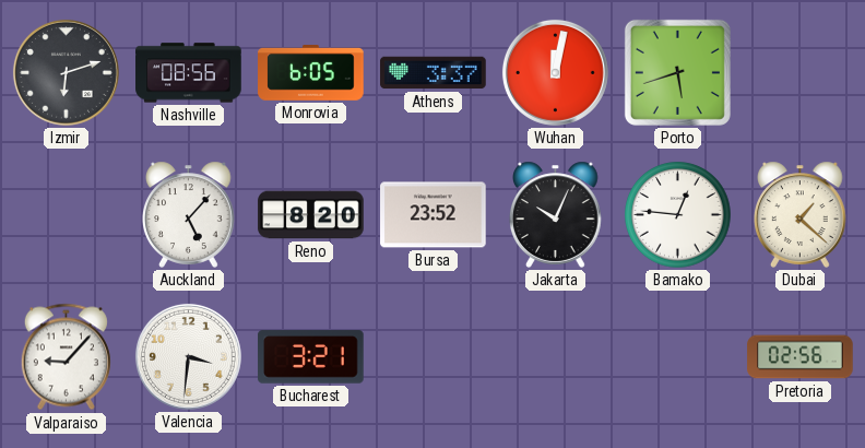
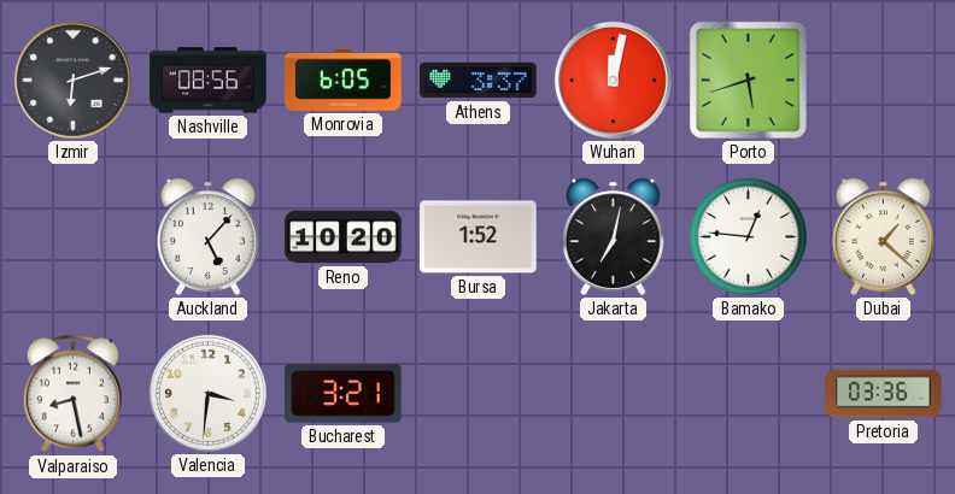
Reno: 8:20 -> 10:20 (344, 237)
Bursa: 23:52 -> 1:52 (479, 237)
Jakarta: 10:04 -> 7:02 (614, 236)
Valparaiso: 9:07 -> 8:28 (72, 394)
Pretoria: 02:56 -> 03:36 (884, 394)
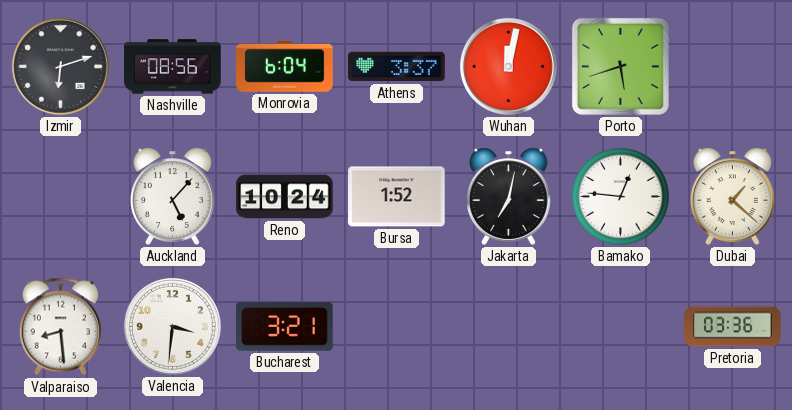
Monrovia: 6:05 -> 6:04 (285, 67)
Reno: 10:20 -> 10:24 (285, 197)
Valparaiso: 8:28 -> 8:29 (60, 327)
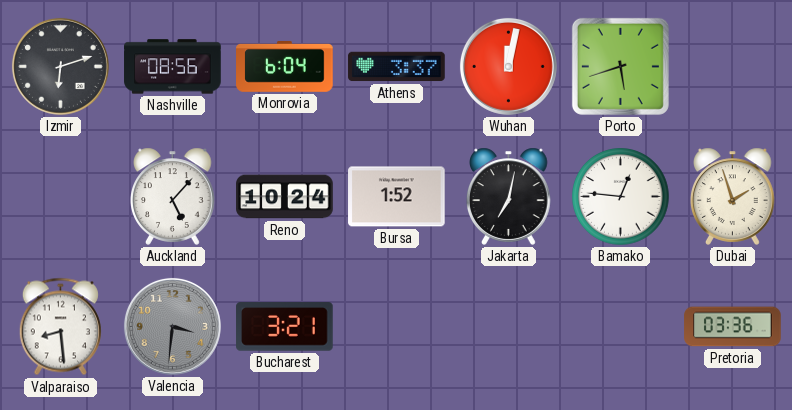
Dubai: 1:22 -> 1:57 (733, 196)
Valencia dial: white -> grey (172, 326)
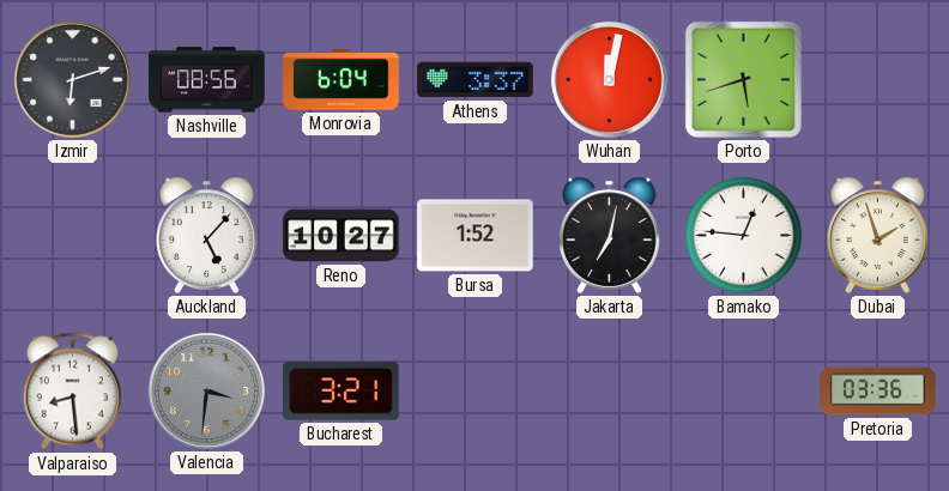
Reno: 10:24 -> 10:27 (341, 236)
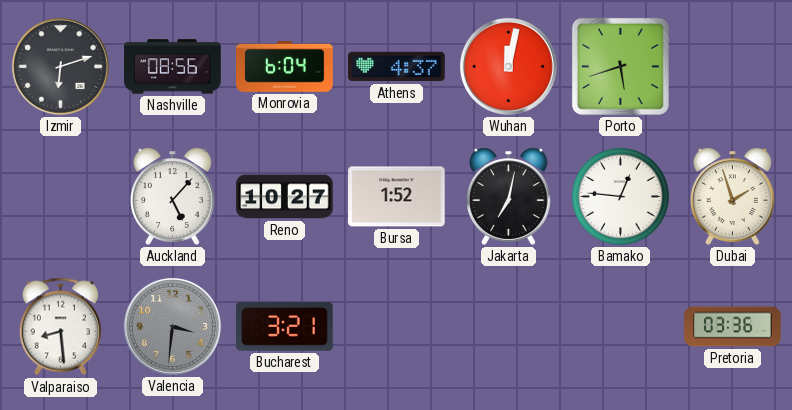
Athens: 3:37 -> 4:37 (397, 67)
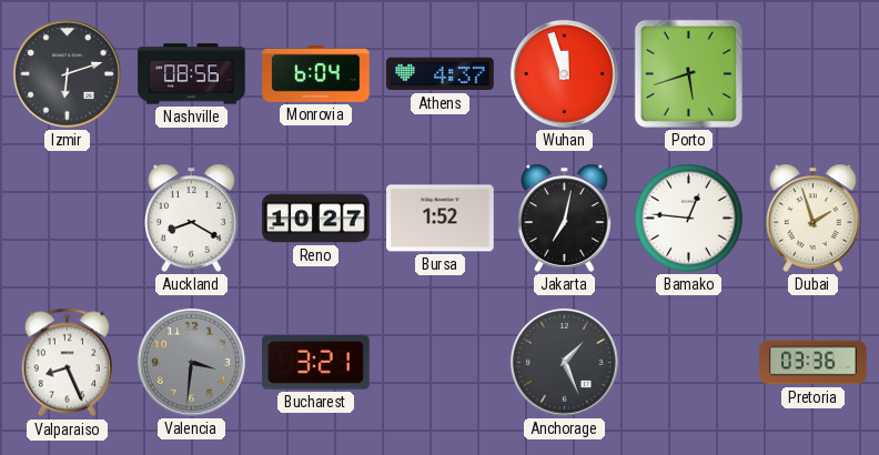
Wuhan: 12:02 -> 11:57 (564, 73)
Auckland: 5:07 -> 8:20 (192, 218)
Valparaiso: 8:29 -> 8:26 (67, 363)
Anchorage: none -> 1:26 (564, 362)
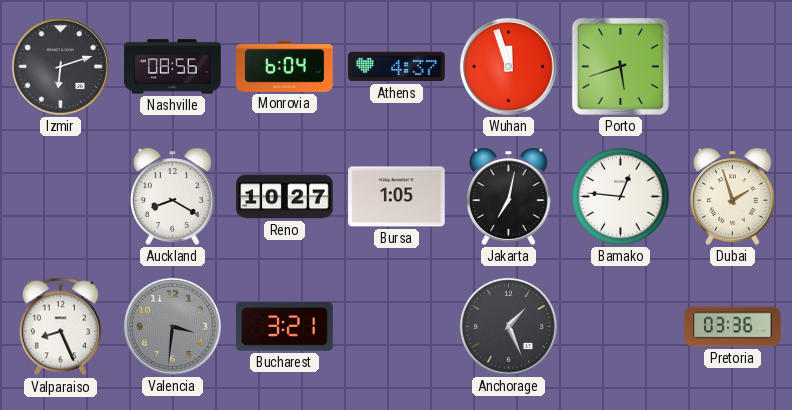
Bursa: 1:52 -> 1:05 (397, 197)
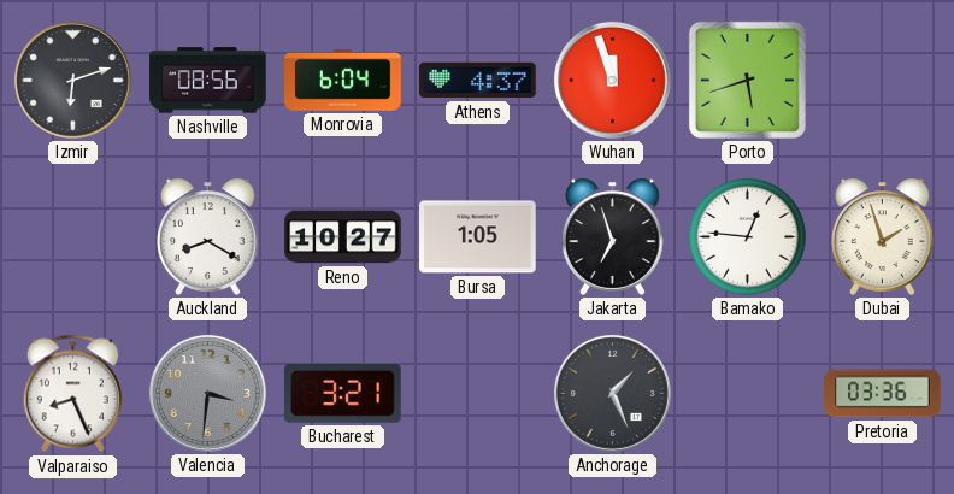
Jakarta: 7:02 -> 6:57 (613, 236)
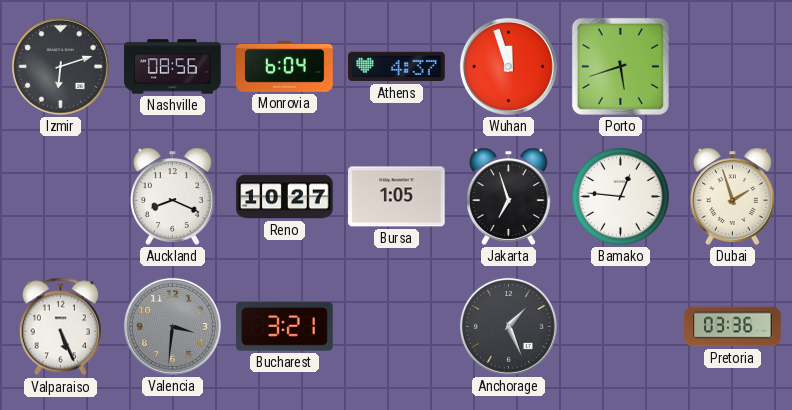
Auckland: 8:20 -> 8:19 (173, 196)
Valparaiso: 8:26 -> 5:26 (60, 327)
